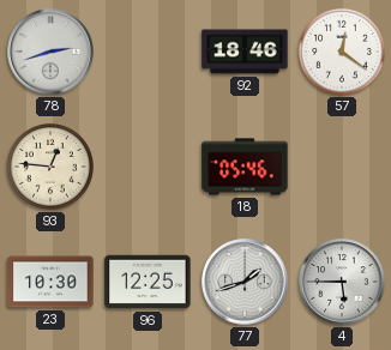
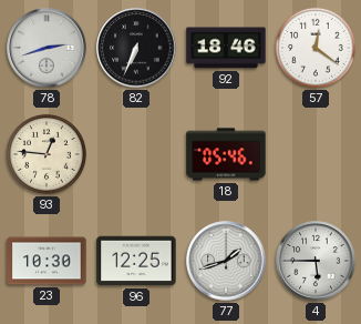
82: none -> 6:34 (136, 48)
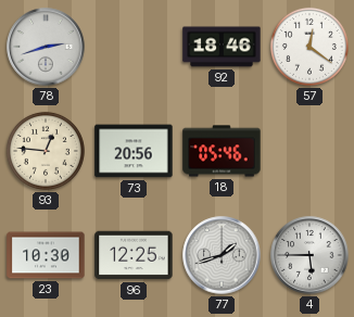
82: 6:34 -> none (136, 48)
73: none -> 20:56 (134, 151)
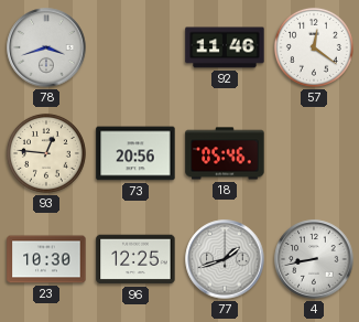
78: 2:42 -> 3:42 (46, 47)
92: 18:46 -> 11:46 (225, 47)
4: 5:45 -> 8:43 (314, 259)
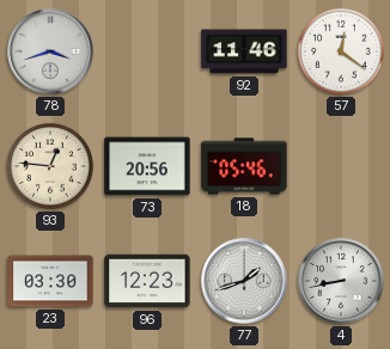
23: 10:30 -> 03:30 (50, 281)
96: 12:25 -> 12:23 (147, 281)
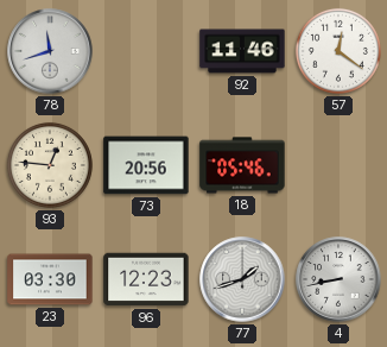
78: 3:42 -> 11:42 (50, 51)
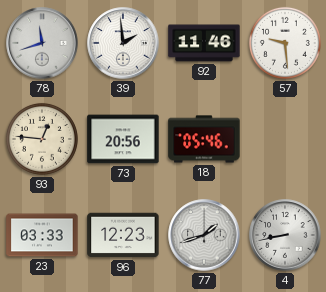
39: none -> 1:59 (123, 43)
57: 12:21 -> 9:29 (285, 43)
23: 03:30 -> 03:33 (42, 235)
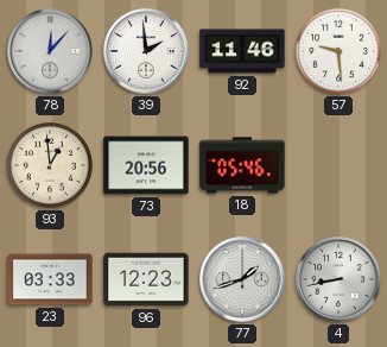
78: 11:42 -> 12:07 (50, 51)
93: 12:46 -> 12:59 (50, 165)
